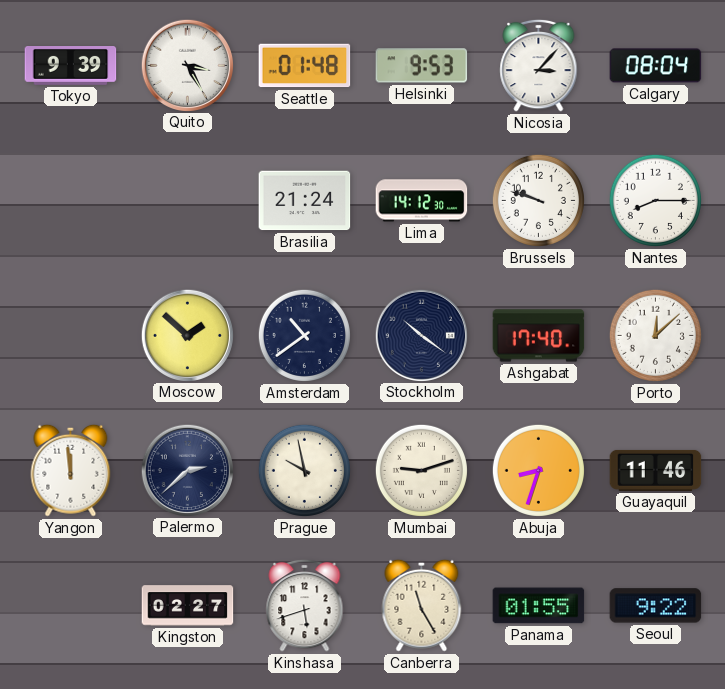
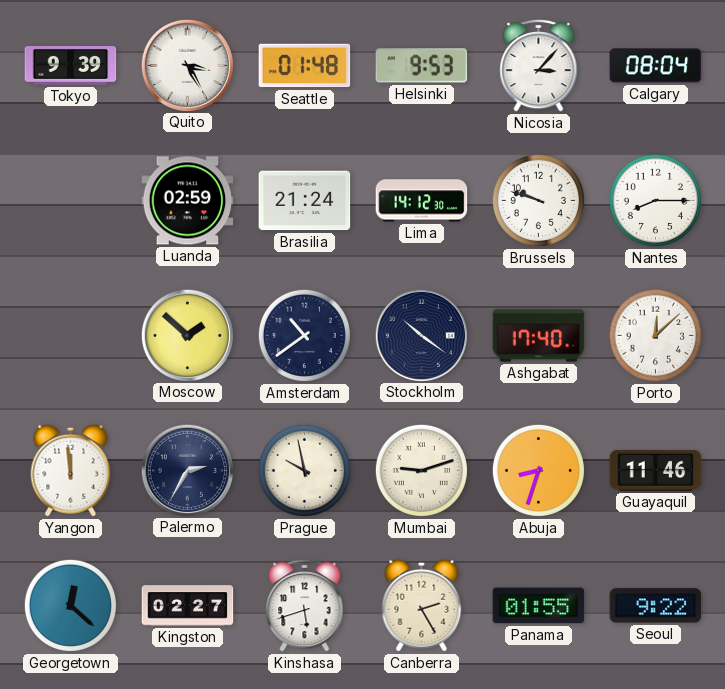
Luanda: none -> 02:59 (188, 201)
Palermo: 2:38 -> 2:35 (187, 470)
Georgetown: none -> 12:22 (70, 605)
Canberra: 11:25 -> 2:25 (422, 605)
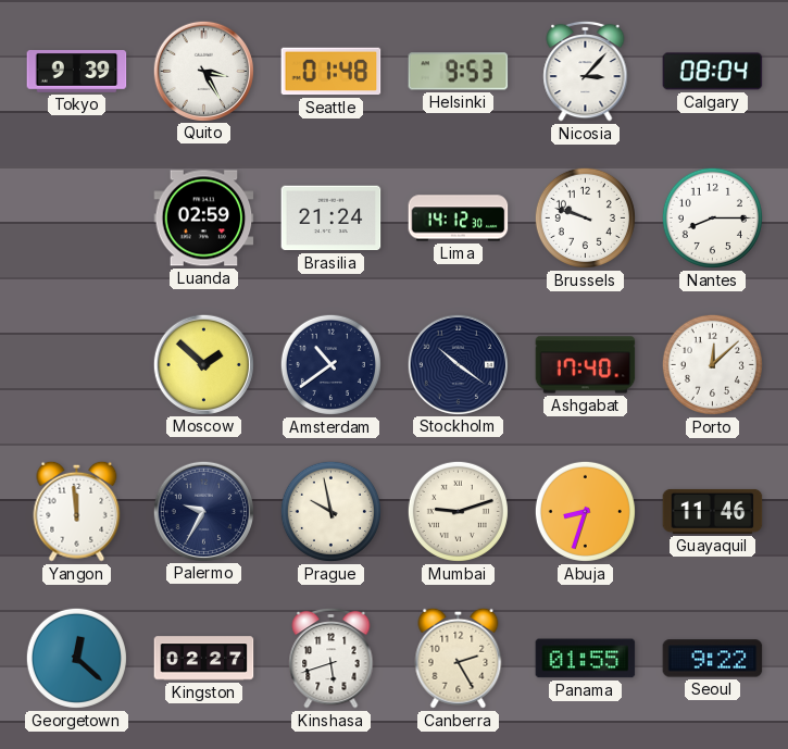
Palermo: 2:35 -> 9:35 (203, 511)
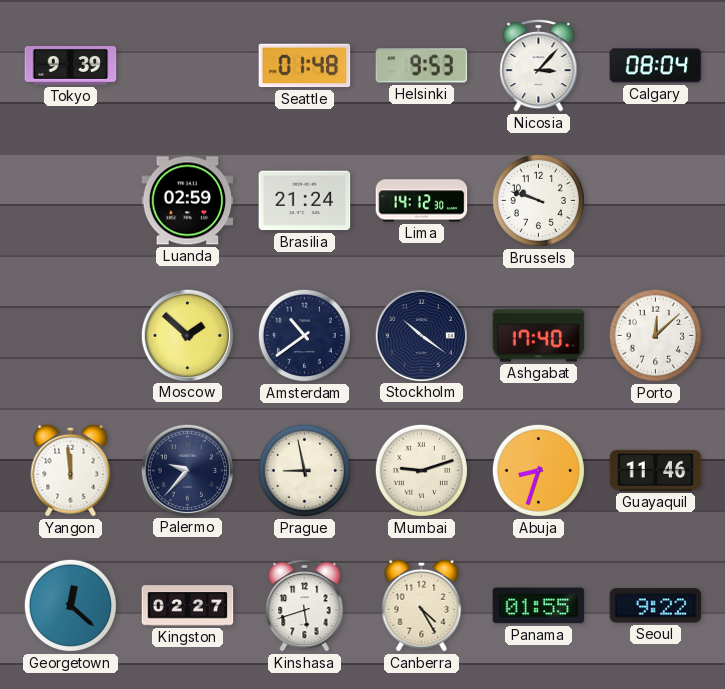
Quito: 3:25 -> none (203, 71)
Nantes: 8:15 -> none (712, 217)
Palermo: 9:35 -> 9:37 (187, 470)
Prague: 9:58 -> 8:58 (304, 470)
Canberra: 2:25 -> 4:25 (422, 605)
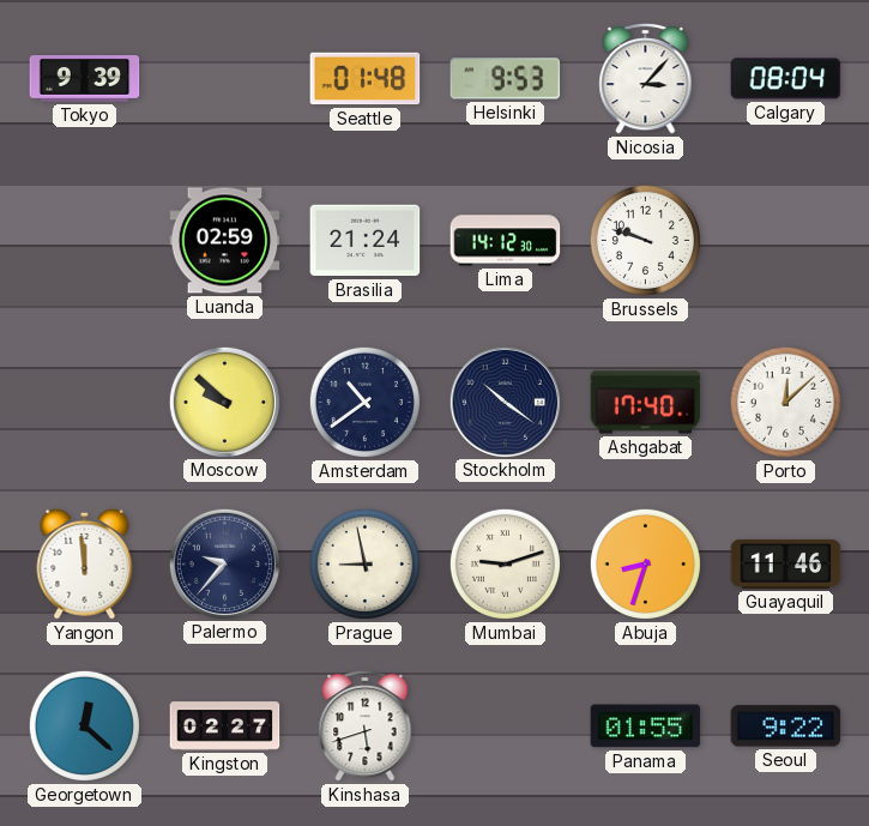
Moscow: 1:52 -> 9:52 (224, 402)
Canberra: 4:25 -> none (422, 605)
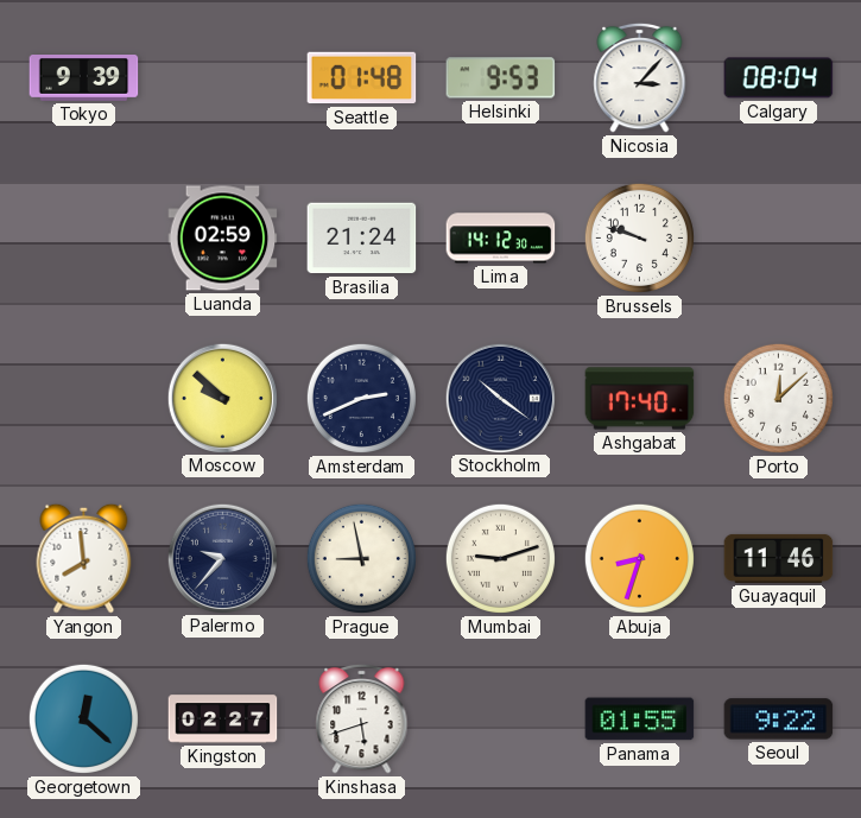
Amsterdam: 10:39 -> 2:41 (361, 398)
Yangon: 11:59 -> 7:59 (84, 558)
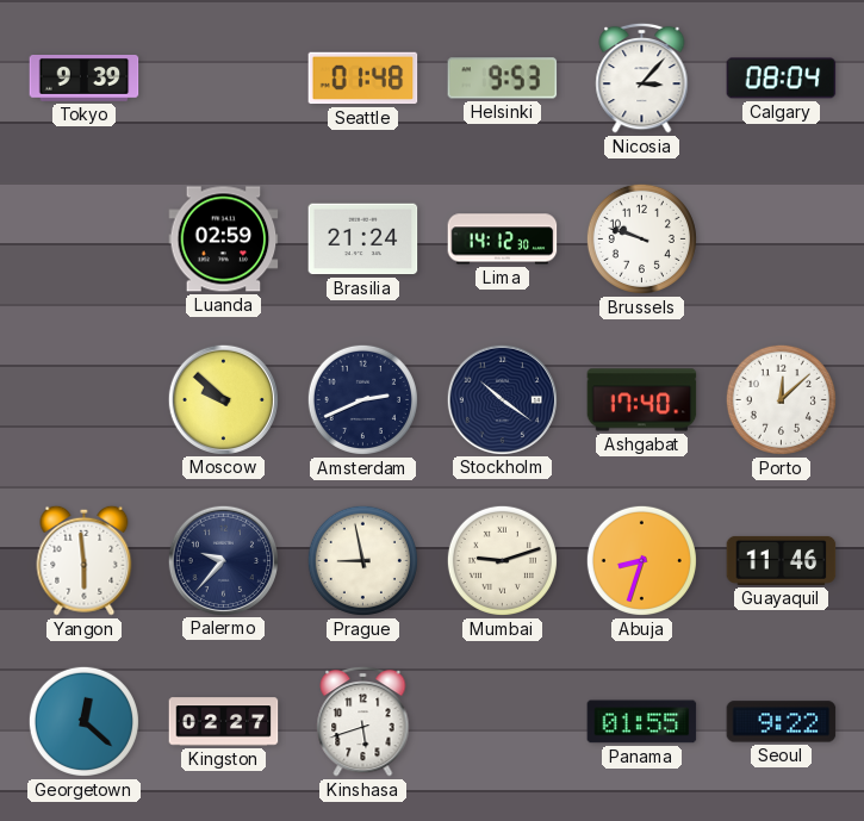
Yangon: 7:59 -> 5:59 (85, 560)
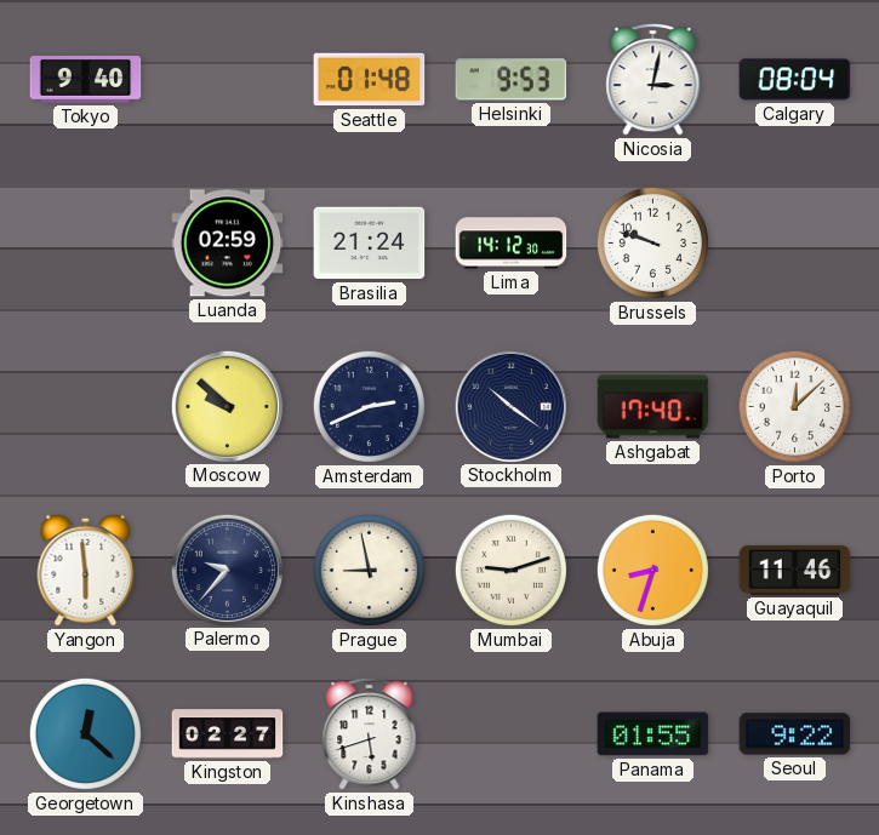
Tokyo: 9:39 -> 9:40 (86, 80)
Nicosia: 3:07 -> 3:02 (653, 79)
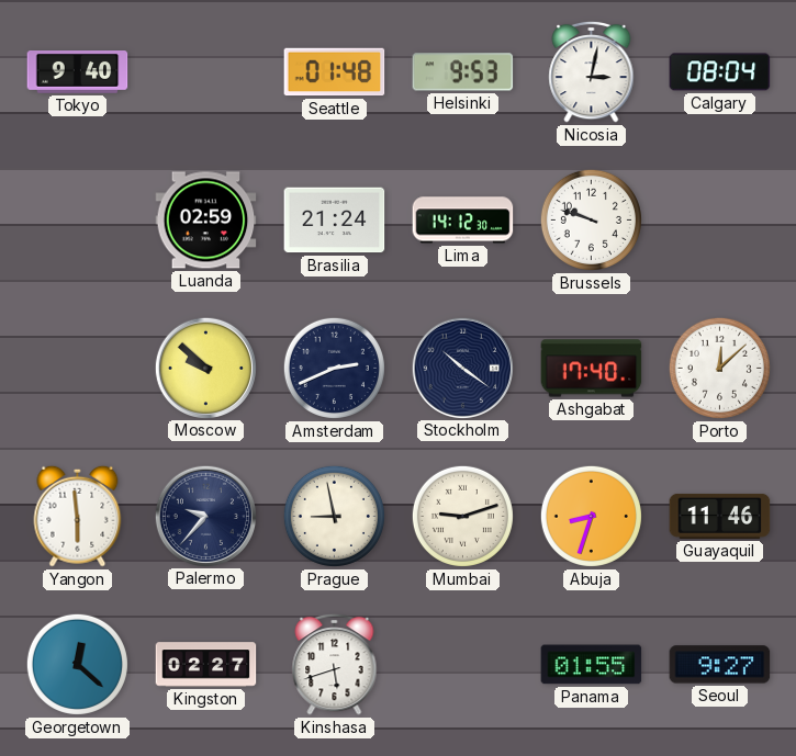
Seoul: 9:22 -> 9:27 (720, 665)
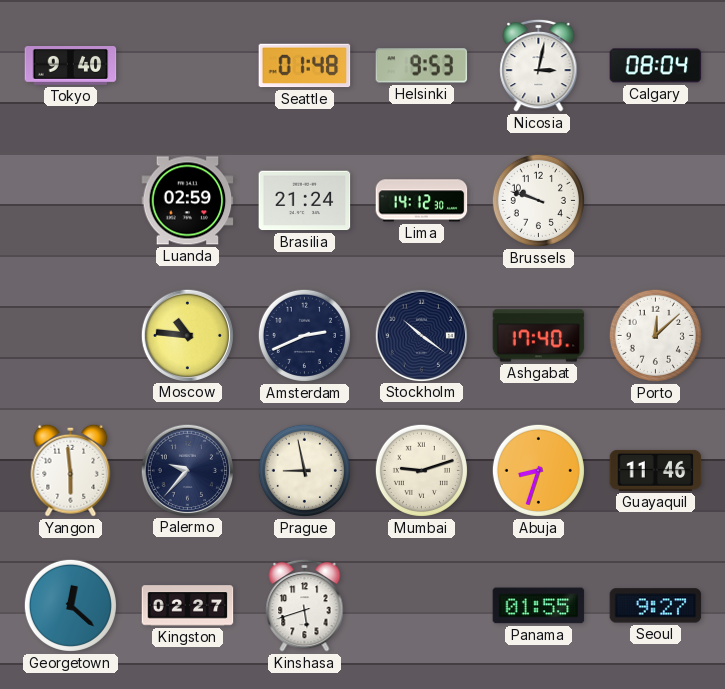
Moscow: 9:52 -> 10:46 (187, 335)
